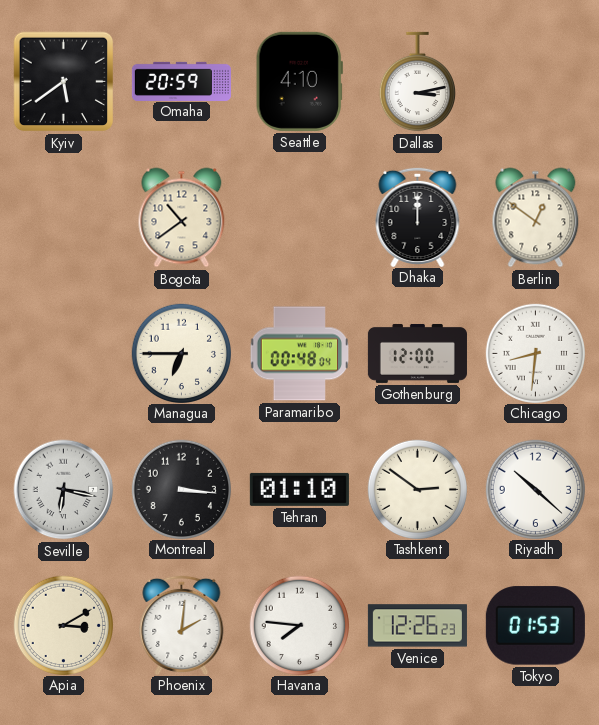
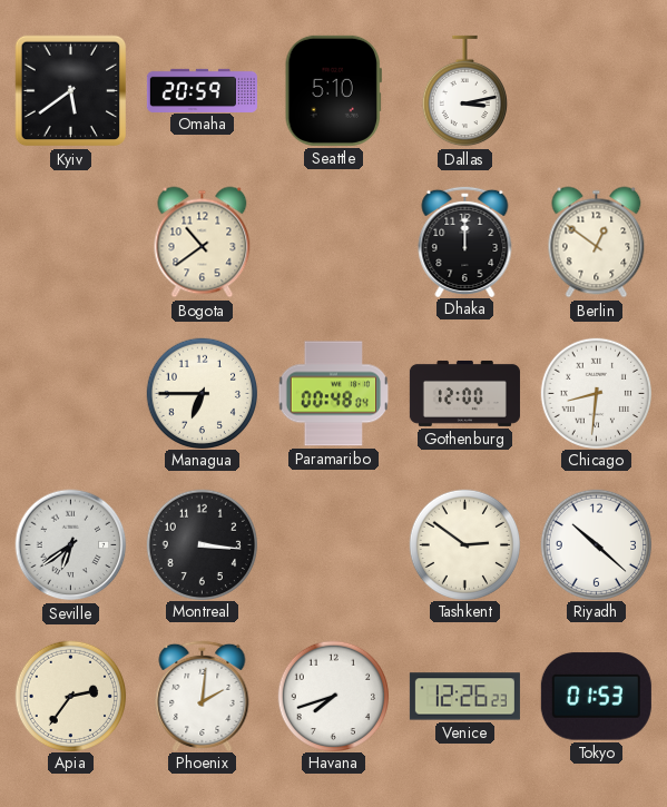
Seattle: 4:10 -> 5:10 (333, 90)
Seville: 6:17 -> 6:39 (71, 545)
Tehran: 01:10 -> none (299, 489)
Apia: 3:10 -> 2:36 (70, 696)
Havana: 7:46 -> 7:42 (333, 696)
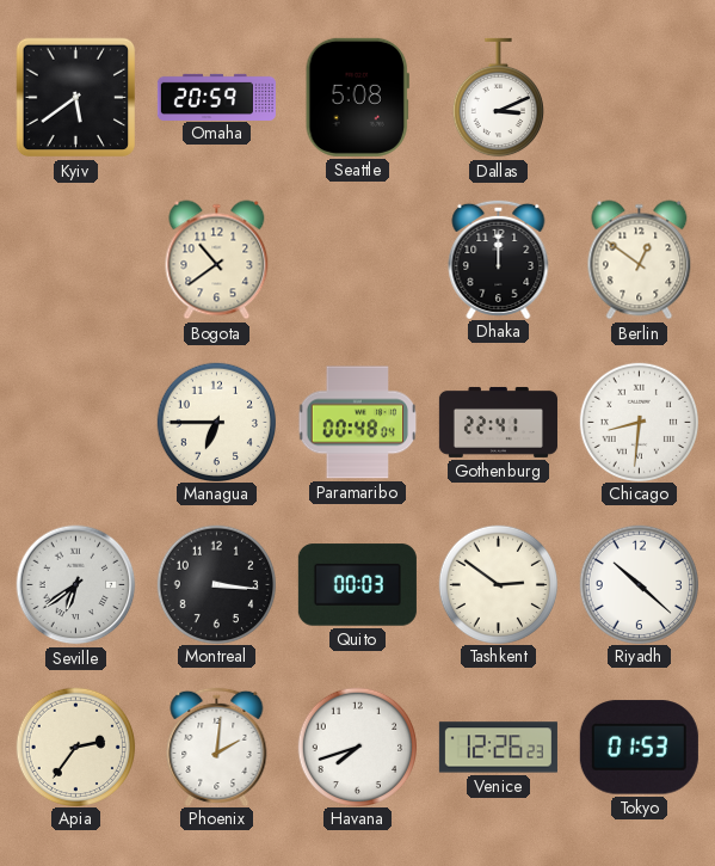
Seattle: 5:10 -> 5:08 (357, 97)
Dallas: 3:13 -> 3:11 (498, 98)
Gothenburg: 12:00 -> 22:41 (498, 422)
Quito: none -> 00:03 (357, 585)
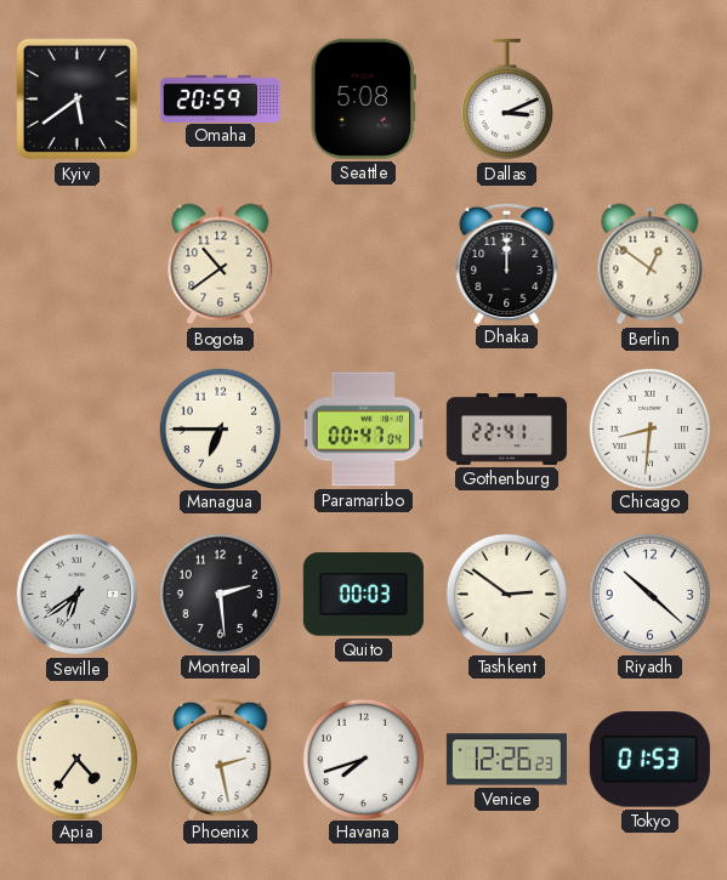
Paramaribo: 00:48 -> 00:47 (364, 430)
Montreal: 3:16 -> 2:29 (220, 594)
Apia: 2:36 -> 4:36 (76, 759)
Phoenix: 2:01 -> 2:28 (221, 757)
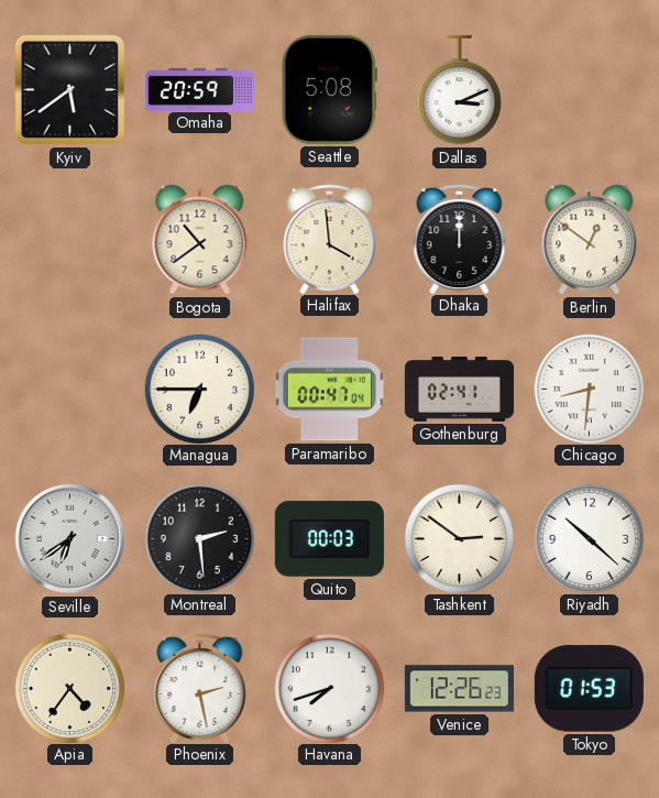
Halifax: none -> 3:59 (330, 238)
Gothenburg: 22:41 -> 02:41 (459, 389)
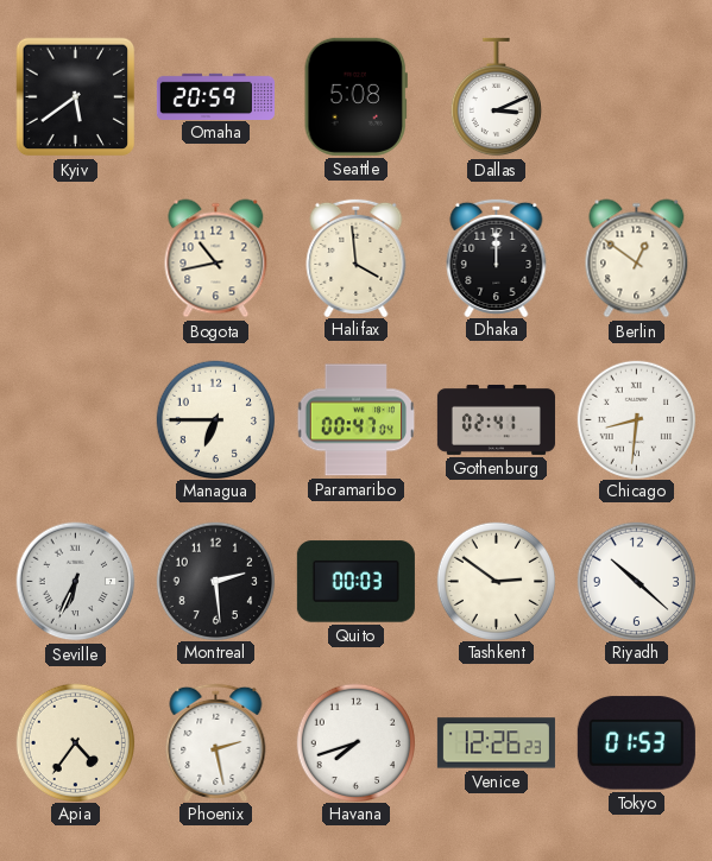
Bogota: 10:39 -> 10:43 (216, 259)
Seville: 6:39 -> 6:34 (76, 582)
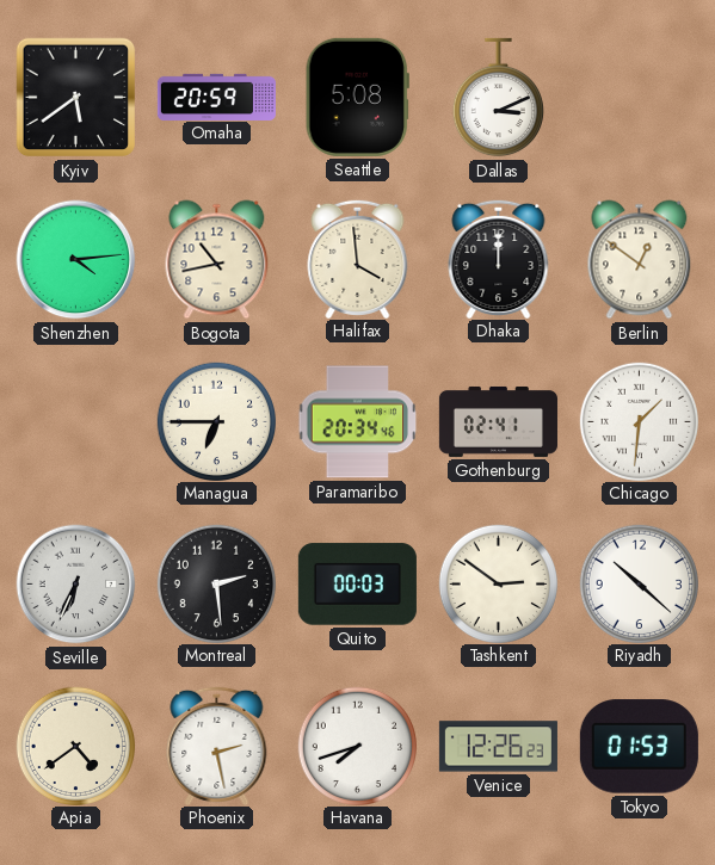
Shenzhen: none -> 4:14 (76, 260)
Paramaribo: 00:47 -> 20:34 (358, 422)
Chicago: 8:31 -> 1:31 (639, 421)
Apia: 4:36 -> 4:39 (75, 746)
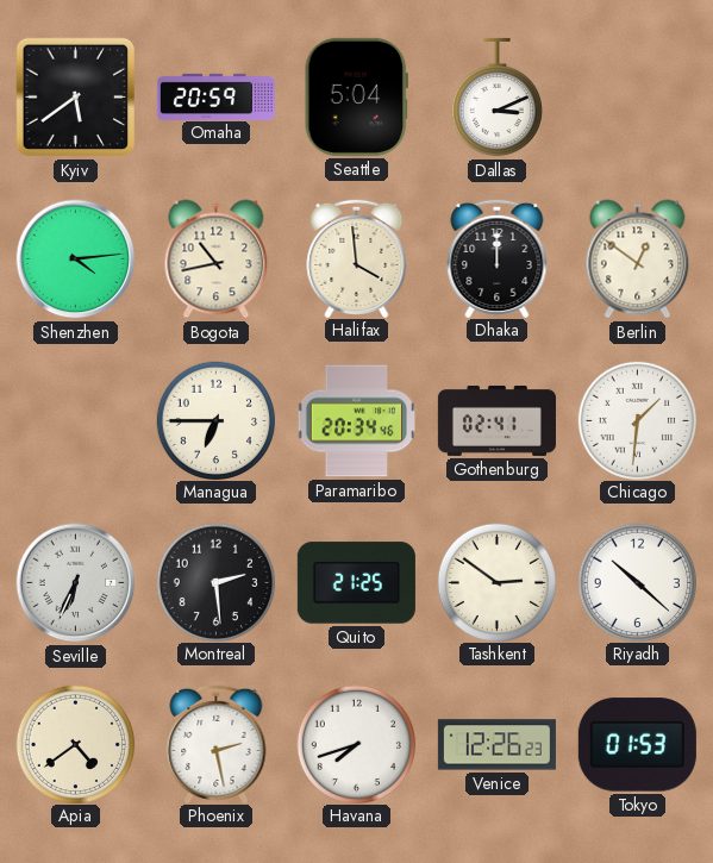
Seattle: 5:08 -> 5:04 (356, 96)
Quito: 00:03 -> 21:25 (356, 583)
